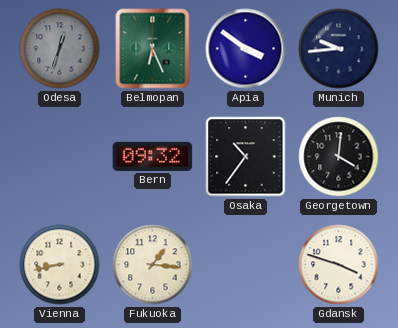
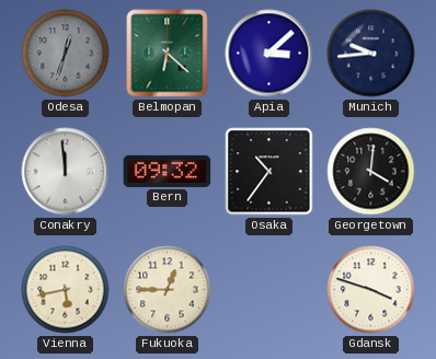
Belmopan: 6:26 -> 6:22 (168, 54)
Apia: 3:51 -> 3:08 (269, 54)
Conakry: none -> 11:59 (66, 172)
Vienna: 8:43 -> 5:43 (66, 290)
Fukuoka: 1:16 -> 12:45 (168, 290)
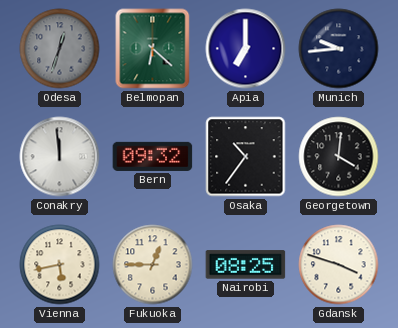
Apia: 3:08 -> 7:00 (246, 49)
Nairobi: none -> 08:25 (246, 265)
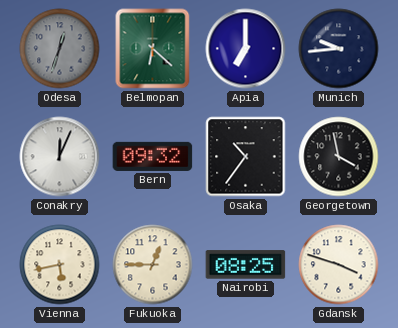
Conakry: 11:59 -> 12:04 (60, 157)
Georgetown: 4:01 -> 3:58 (339, 157)
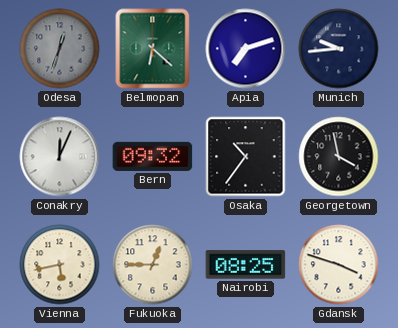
Apia: 7:00 -> 7:12 (246, 49)
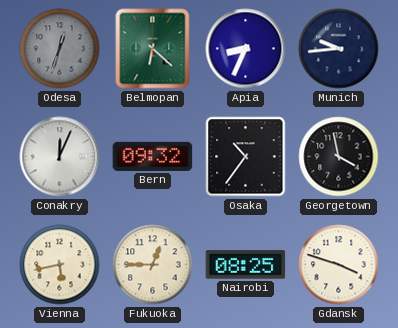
Apia: 7:12 -> 8:34 (246, 49)
